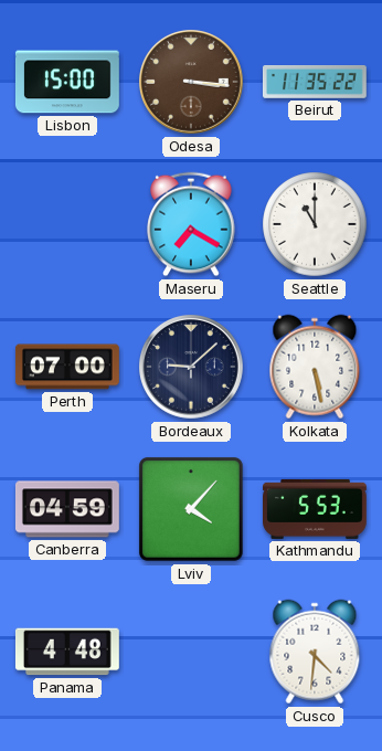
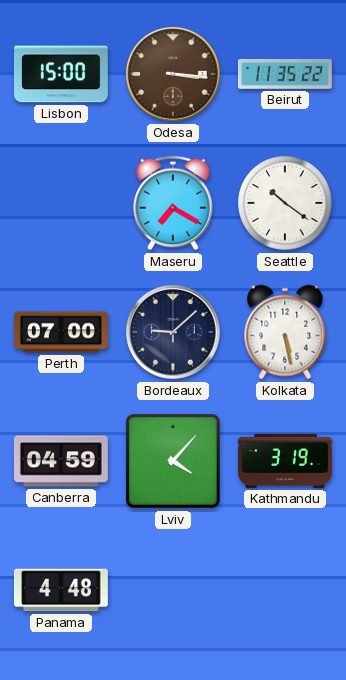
Seattle: 11:00 -> 10:21 (285, 203)
Kathmandu: 5:53 -> 3:19 (286, 461)
Cusco: 4:31 -> none (315, 652)
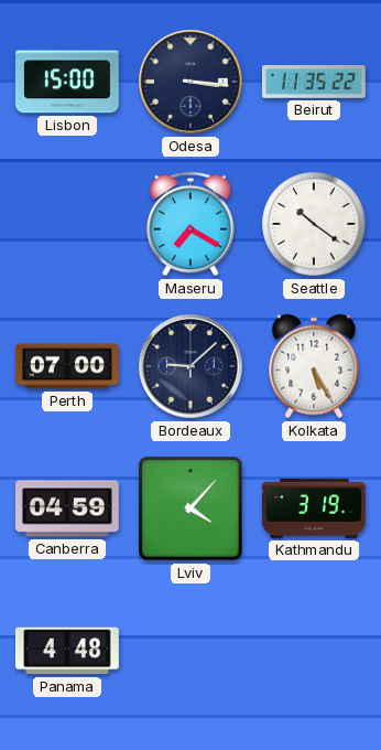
Odesa dial: brown -> navy (192, 83)
Kolkata: 5:28 -> 5:25 (314, 366)
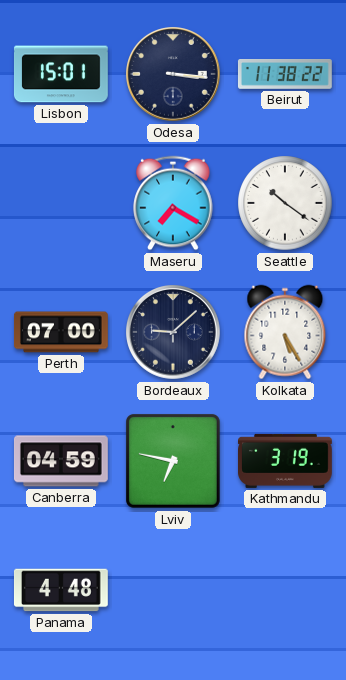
Lisbon: 15:00 -> 15:01 (61, 74)
Beirut: 11:35 -> 11:38 (285, 75)
Lviv: 4:07 -> 6:47 (173, 461)
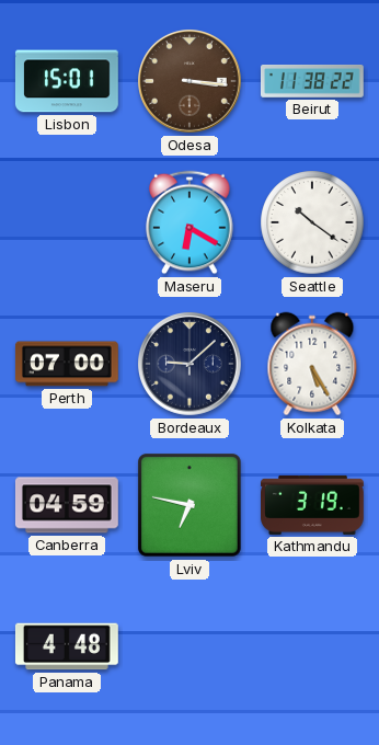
Odesa dial: navy -> brown (191, 82)
Maseru: 7:20 -> 6:20 (190, 222)
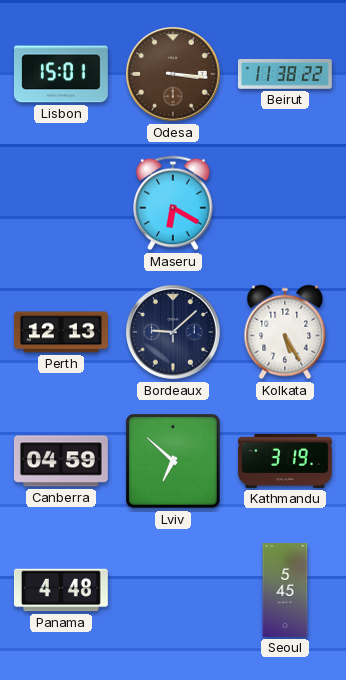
Seattle: 10:21 -> none (312, 222)
Perth: 07:00 -> 12:13 (61, 332)
Lviv: 6:47 -> 6:52 (173, 461)
Seoul: none -> 5:45 (285, 591)
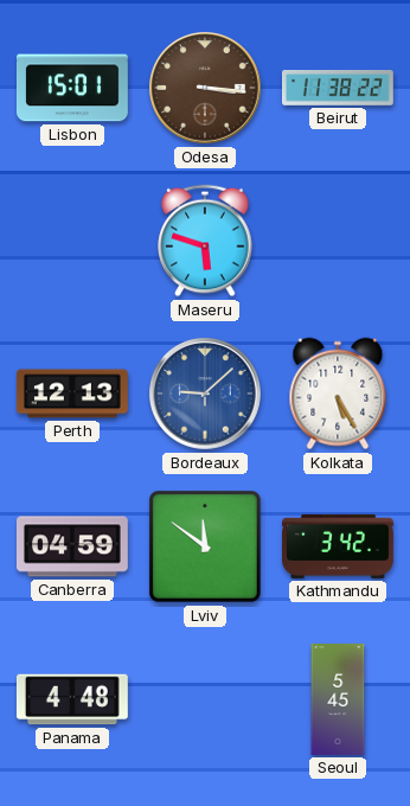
Maseru: 6:20 -> 5:48 (205, 241)
Bordeaux dial: navy -> blue (206, 395)
Lviv: 6:52 -> 11:51 (205, 546)
Kathmandu: 3:19 -> 3:42 (339, 546)
